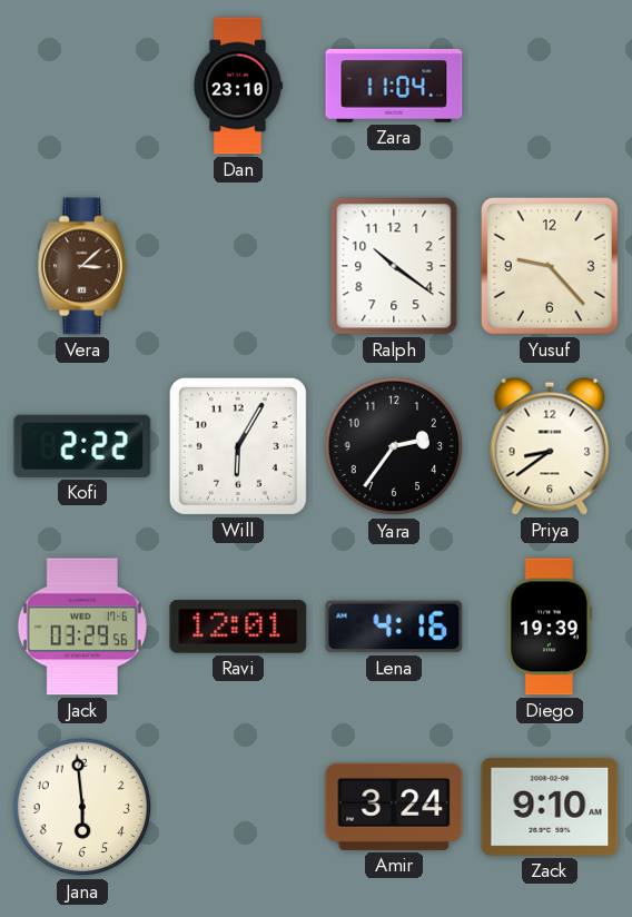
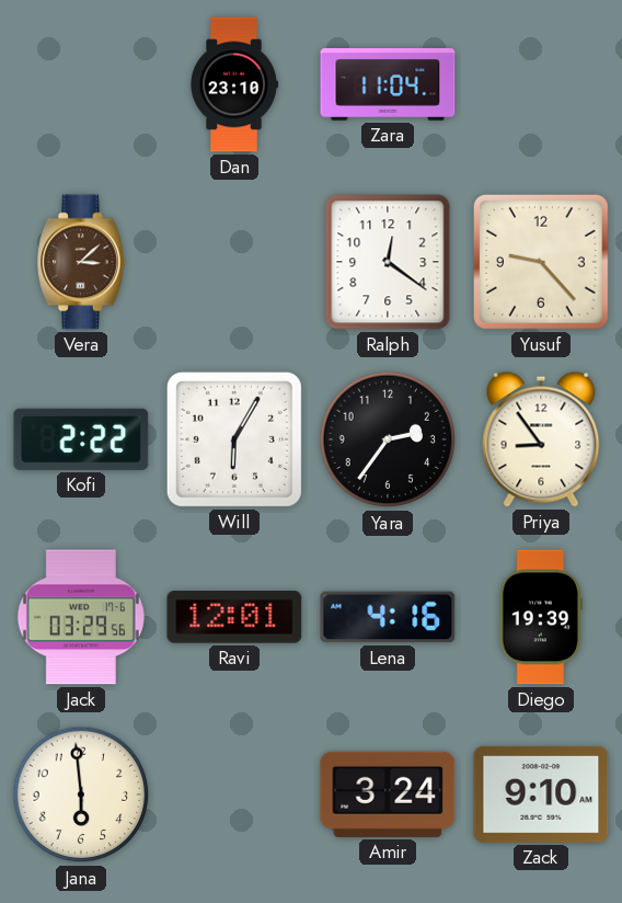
Ralph: 10:21 -> 12:21 (388, 262)
Priya: 8:39 -> 8:54 (541, 439)
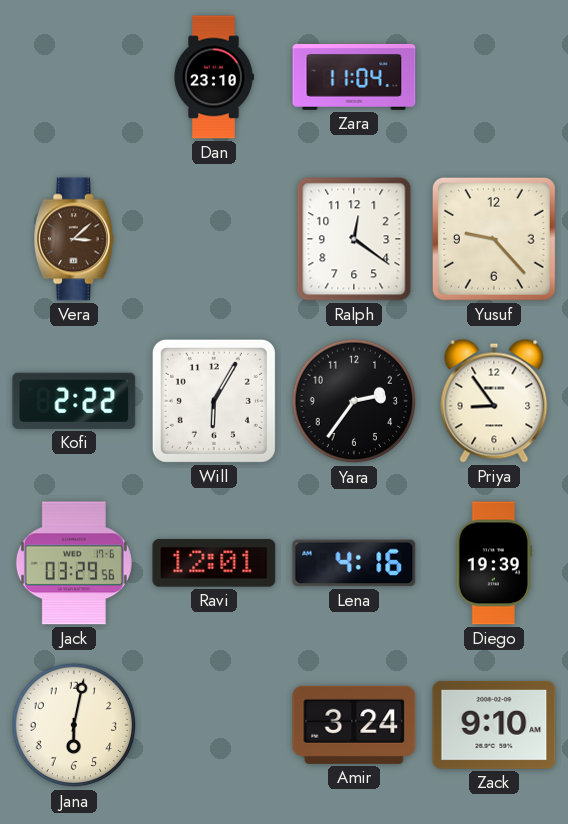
Jana: 5:59 -> 6:02 (74, 725)
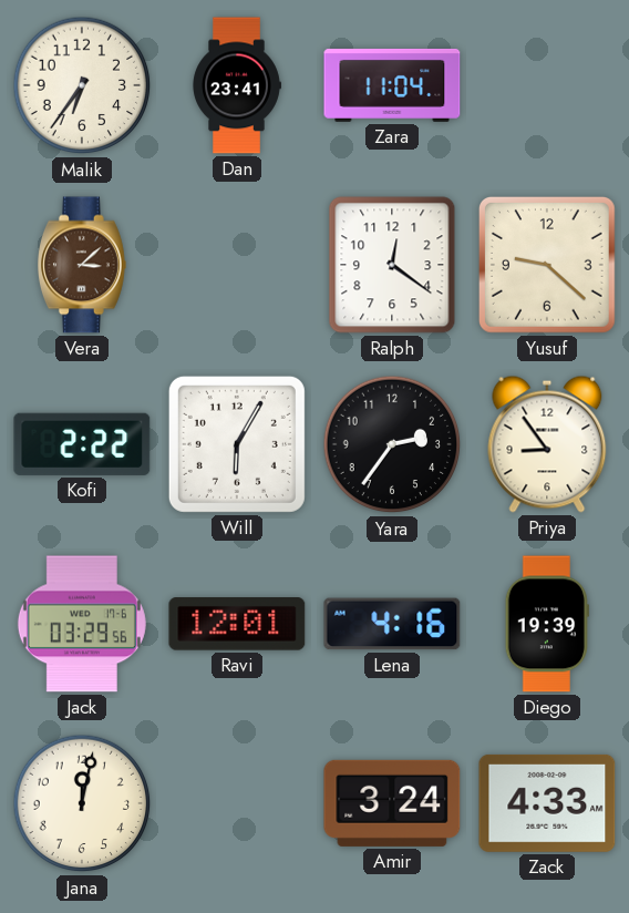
Malik: none -> 6:36 (82, 85)
Dan: 23:10 -> 23:41 (237, 85)
Yusuf: 9:23 -> 9:22 (547, 265)
Jana: 6:02 -> 12:02 (82, 803)
Zack: 9:10 -> 4:33 (547, 803)
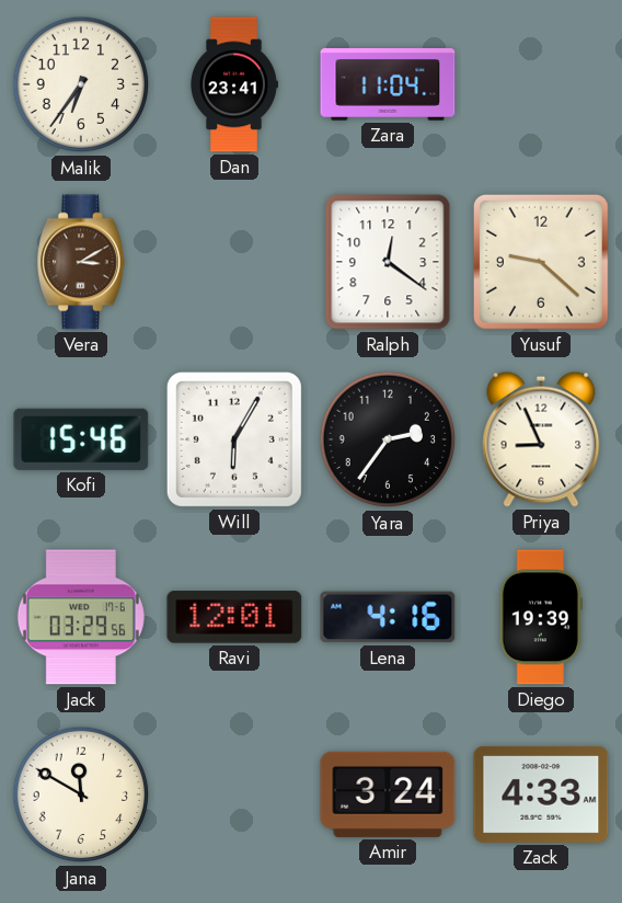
Vera: 3:08 -> 3:10 (82, 262)
Kofi: 2:22 -> 15:46 (81, 439)
Priya: 8:54 -> 8:56 (541, 439)
Jana: 12:02 -> 11:50 (81, 795)
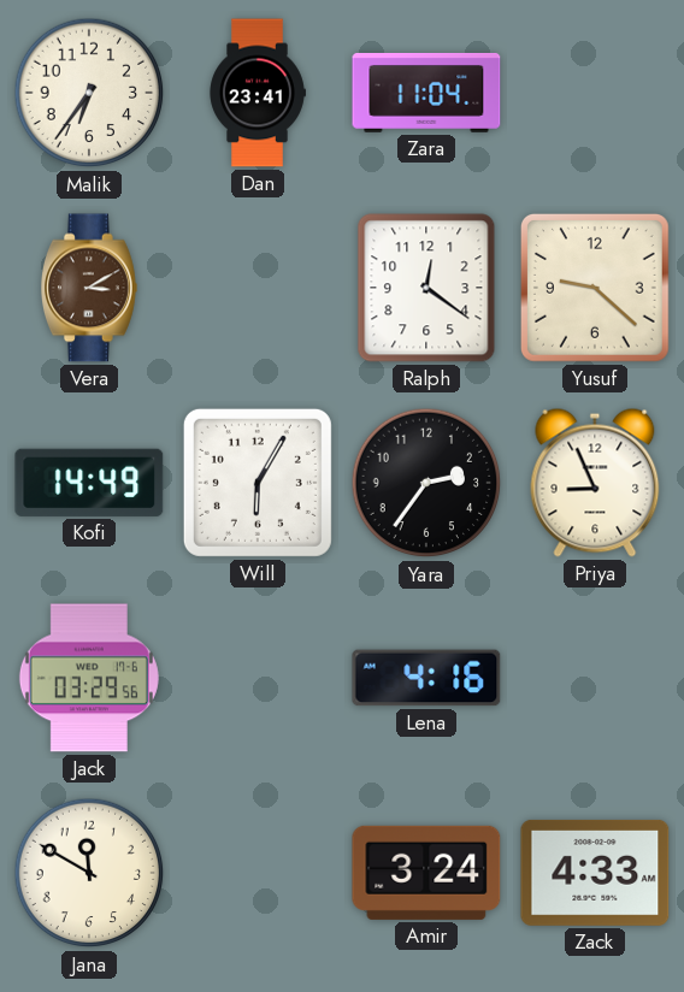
Kofi: 15:46 -> 14:49 (89, 483)
Ravi: 12:01 -> none (234, 617)
Diego: 19:39 -> none (541, 617)
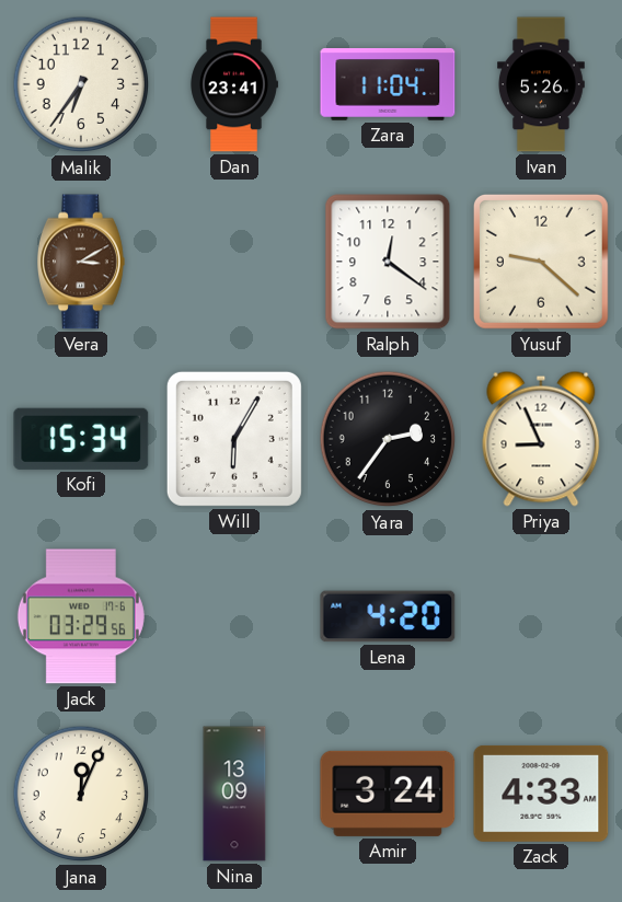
Ivan: none -> 5:26 (542, 84)
Kofi: 14:49 -> 15:34 (81, 439)
Lena: 4:16 -> 4:20 (388, 616)
Jana: 11:50 -> 12:04 (81, 794)
Nina: none -> 13:09 (234, 794)
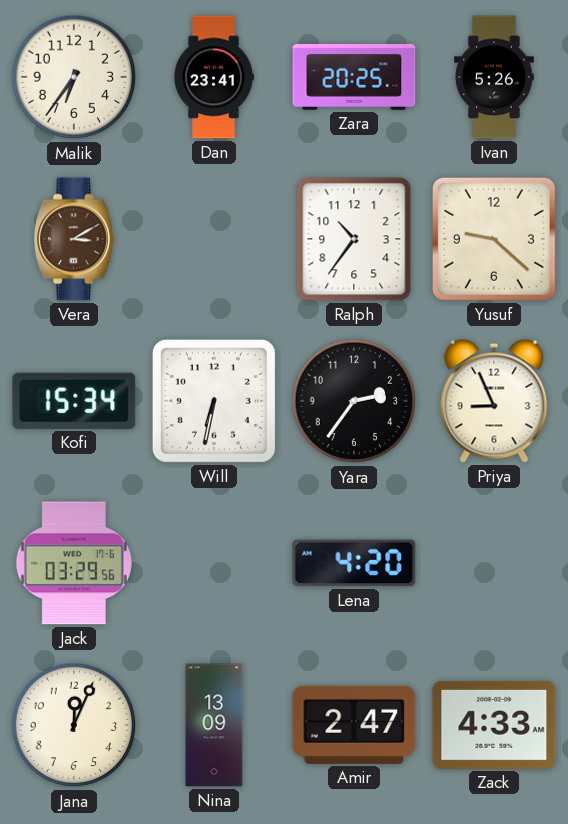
Zara: 11:04 -> 20:25 (354, 77)
Ralph: 12:21 -> 10:36 (354, 239)
Will: 6:05 -> 6:32 (214, 401)
Amir: 3:24 -> 2:47 (354, 725)
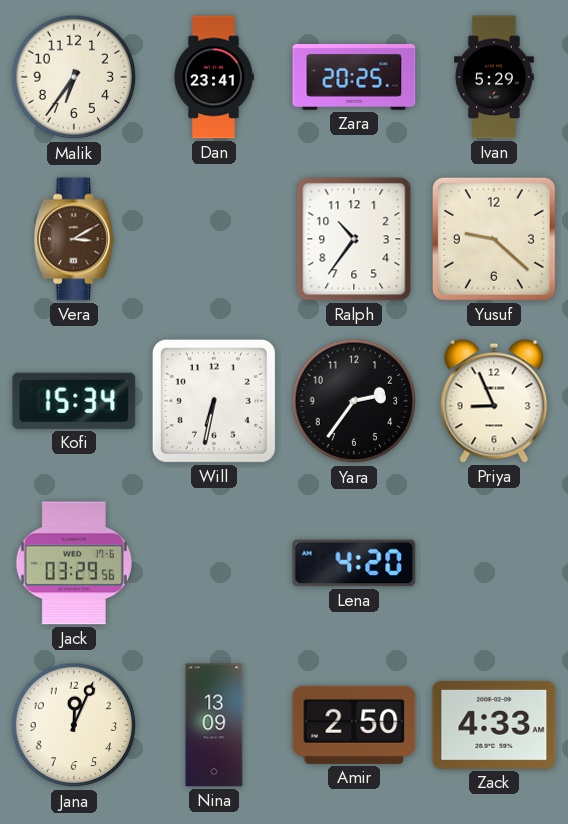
Ivan: 5:26 -> 5:29 (495, 77)
Amir: 2:47 -> 2:50 (354, 725)
